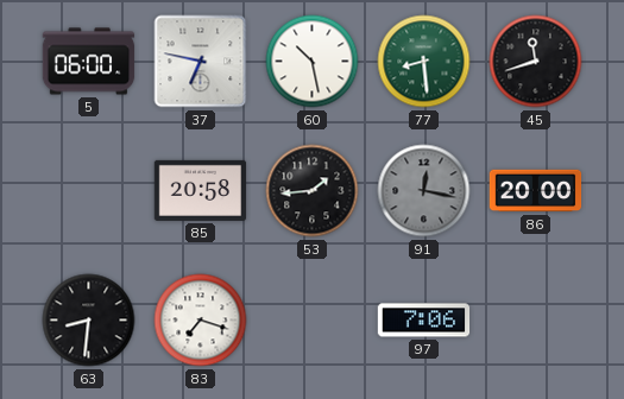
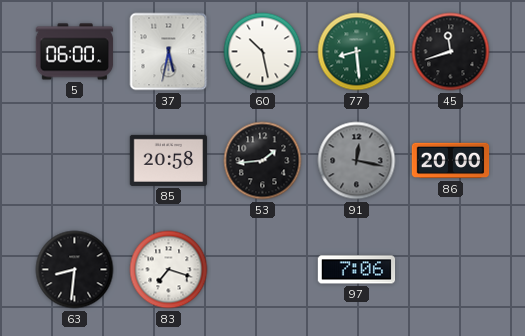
37: 6:47 -> 5:32 (169, 52)
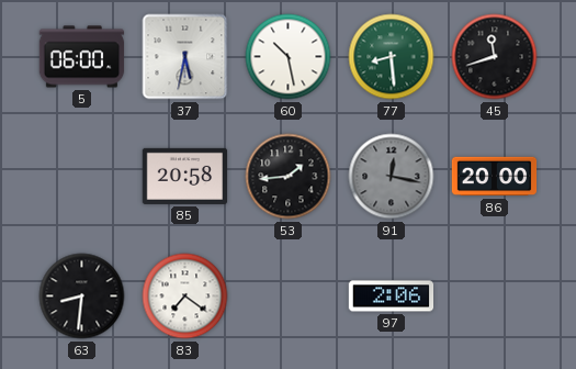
83: 7:18 -> 7:21 (185, 297)
97: 7:06 -> 2:06 (392, 297)
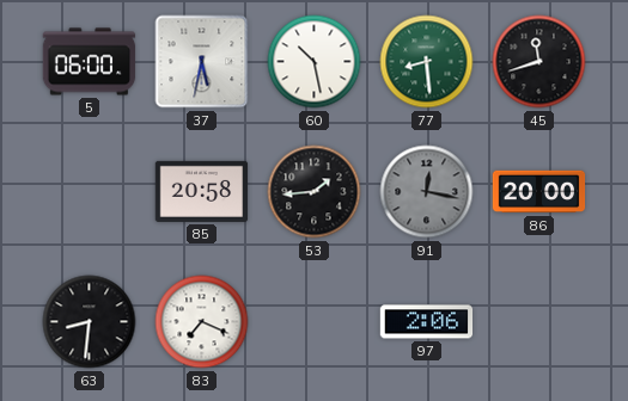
83: 7:21 -> 7:19 (202, 322)
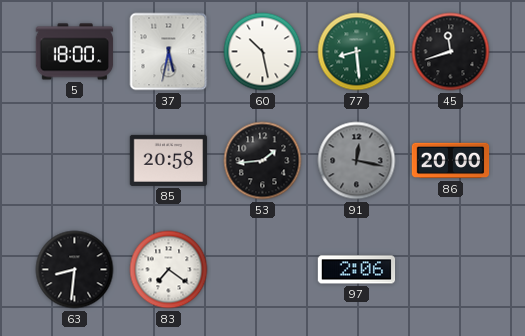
5: 06:00 -> 18:00 (75, 52)
83: 7:19 -> 7:21 (169, 270)
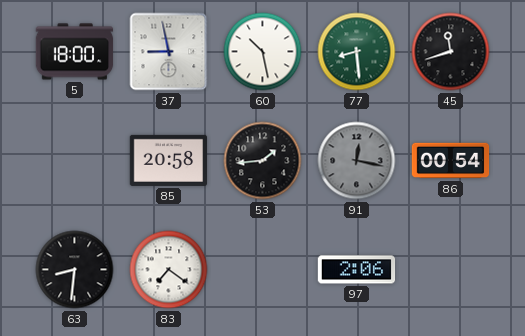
37: 5:32 -> 8:58 (169, 52)
86: 20:00 -> 00:54 (451, 161)
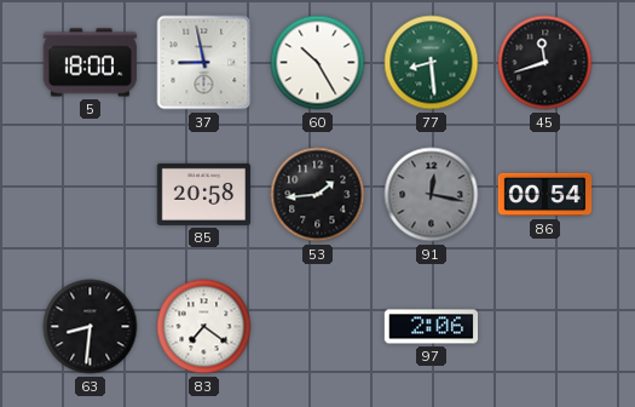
60: 10:28 -> 10:25 (318, 63)
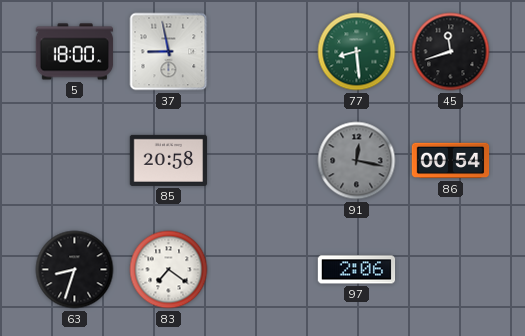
60: 10:25 -> none (318, 63)
53: 1:44 -> none (318, 195)
63: 8:31 -> 8:33 (75, 270)
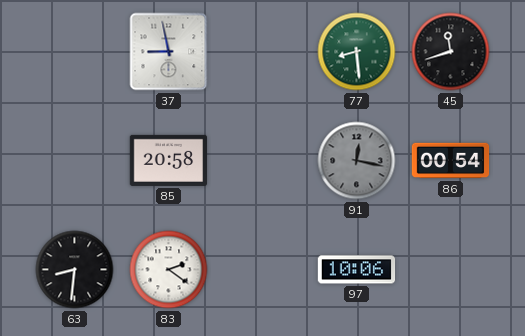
5: 18:00 -> none (75, 52)
63: 8:33 -> 8:31 (75, 270)
83: 7:21 -> 2:21 (169, 270)
97: 2:06 -> 10:06 (357, 270)
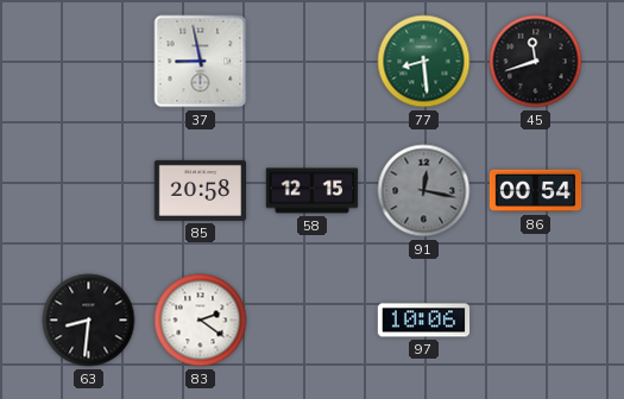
58: none -> 12:15 (313, 191)
